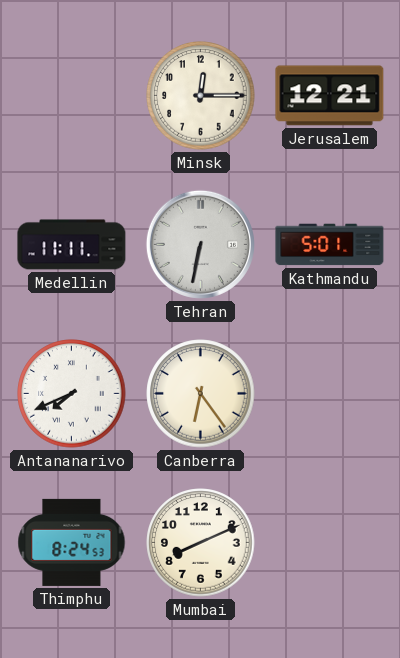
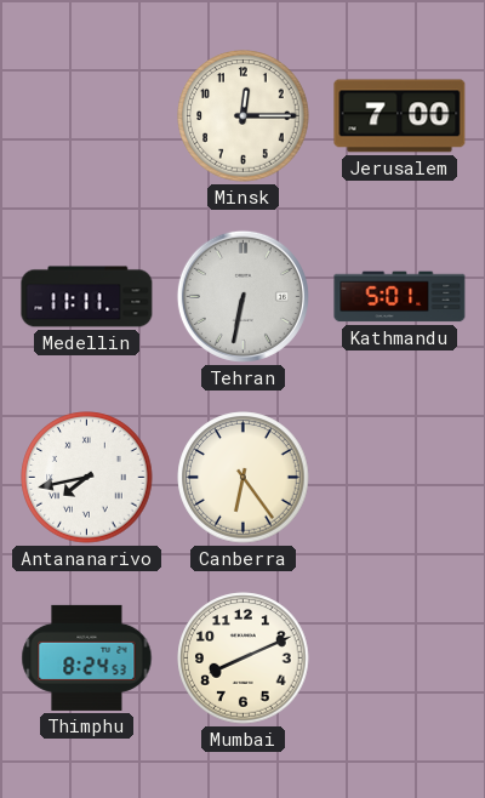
Jerusalem: 12:21 -> 7:00 (400, 116)
Antananarivo: 7:41 -> 7:43 (87, 478)
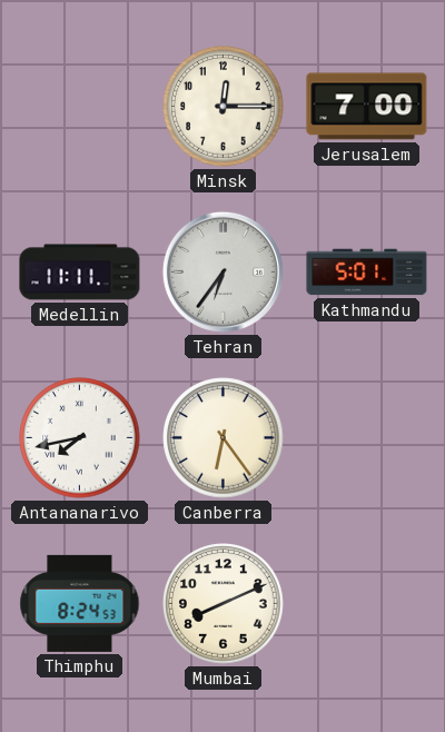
Tehran: 6:32 -> 6:36 (222, 271)
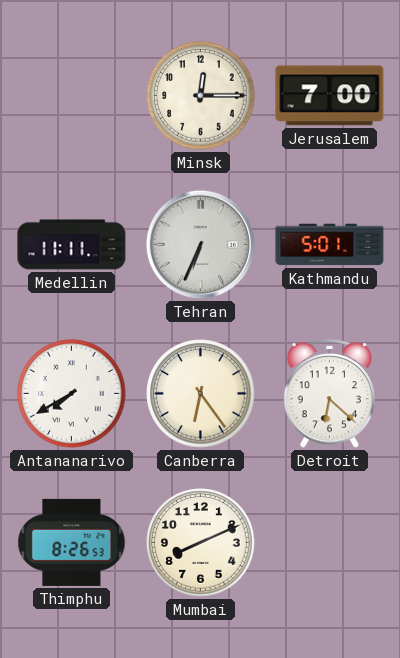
Tehran: 6:36 -> 6:34 (200, 244)
Antananarivo: 7:43 -> 7:40 (72, 394)
Detroit: none -> 6:22 (330, 394)
Thimphu: 8:24 -> 8:26 (72, 542)
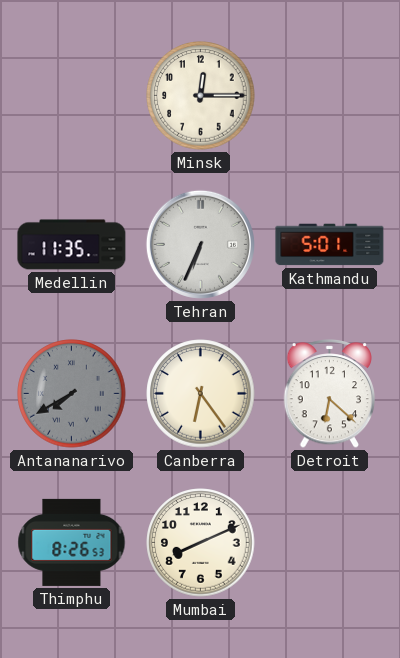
Jerusalem: 7:00 -> none (330, 96)
Medellin: 11:11 -> 11:35 (72, 245)
Antananarivo dial: white -> grey (72, 394)
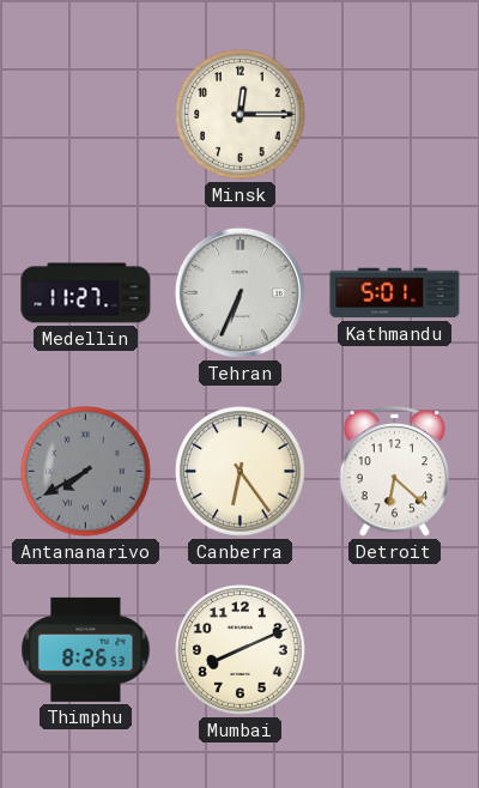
Medellin: 11:35 -> 11:27 (86, 293)
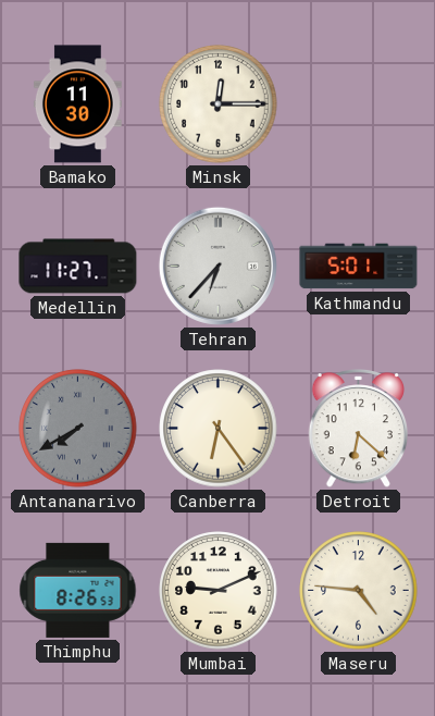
Bamako: none -> 11:30 (77, 104)
Tehran: 6:34 -> 6:37 (217, 266)
Mumbai: 8:11 -> 9:11 (219, 591)
Maseru: none -> 4:46 (359, 591)
